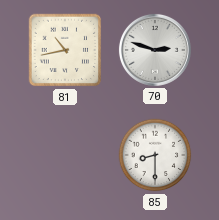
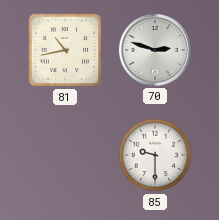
85: 8:30 -> 9:30 (155, 155)
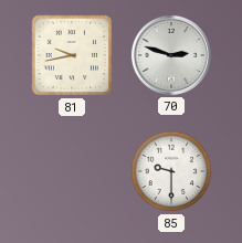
81: 10:43 -> 9:43 (72, 55)
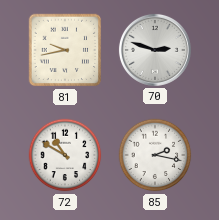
72: none -> 10:50 (65, 155)
85: 9:30 -> 2:17 (155, 155)
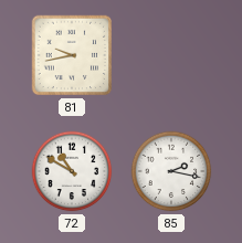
70: 2:48 -> none (155, 50)
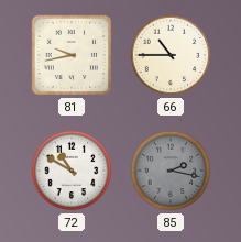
66: none -> 10:45 (171, 55)
85 dial: white -> grey (171, 170)
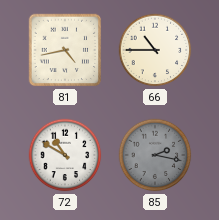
81: 9:43 -> 4:43 (65, 50)
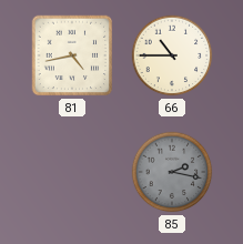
72: 10:50 -> none (65, 155)
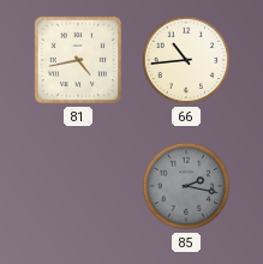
66: 10:45 -> 10:44 (186, 60)
